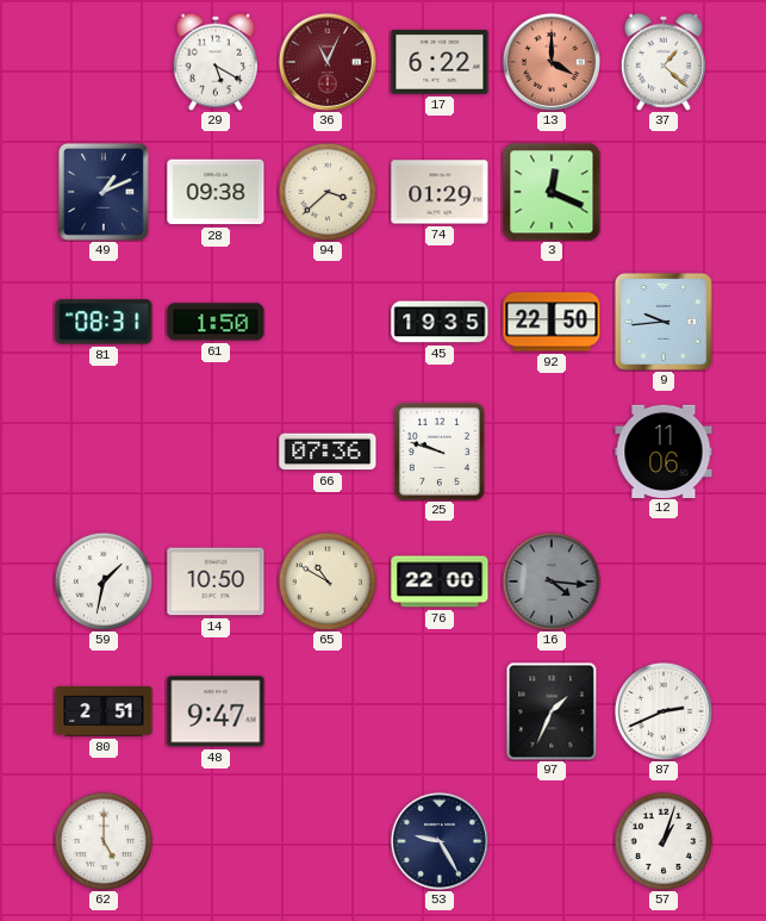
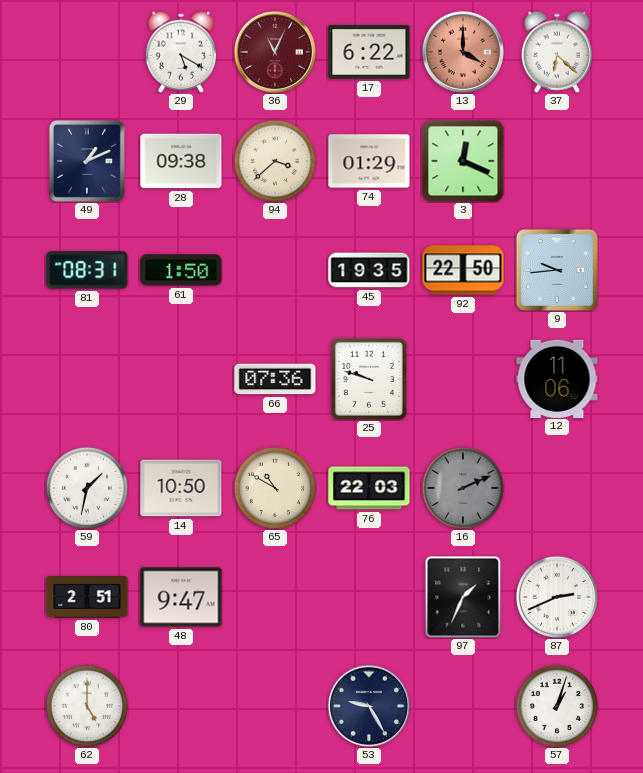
37: 1:22 -> 6:22 (556, 52)
76: 22:00 -> 22:03 (369, 488)
16: 4:16 -> 2:11 (463, 488)
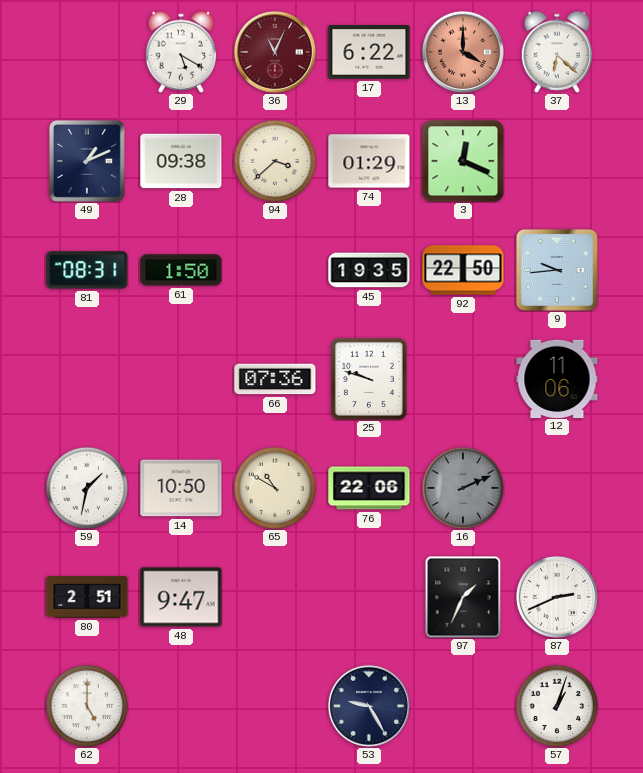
76: 22:03 -> 22:06 (369, 488)
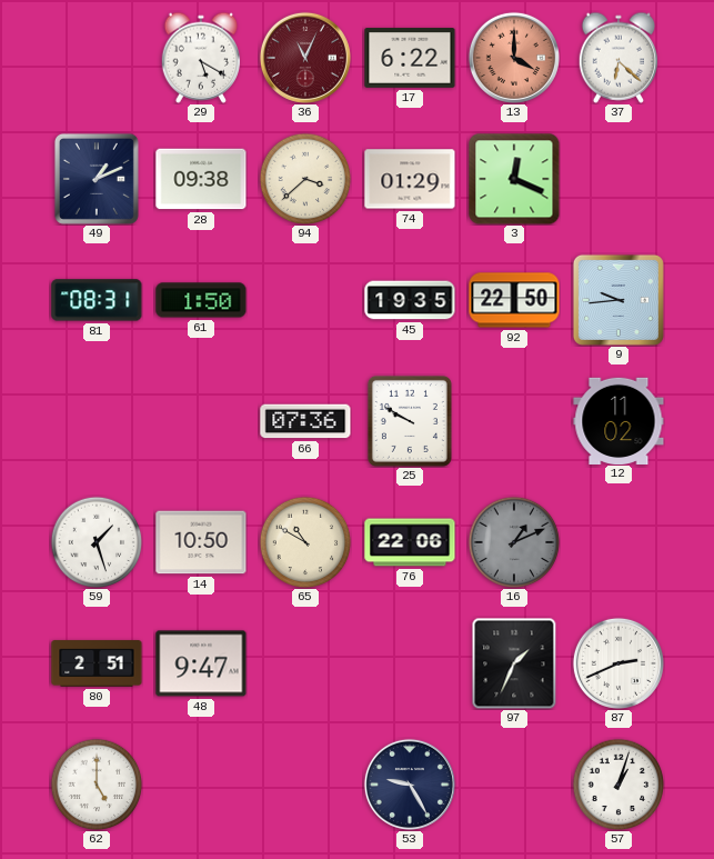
25: 9:48 -> 9:50 (410, 421)
12: 11:06 -> 11:02 (619, 420)
59: 1:32 -> 1:27 (97, 542)
16: 2:11 -> 1:11 (514, 542)
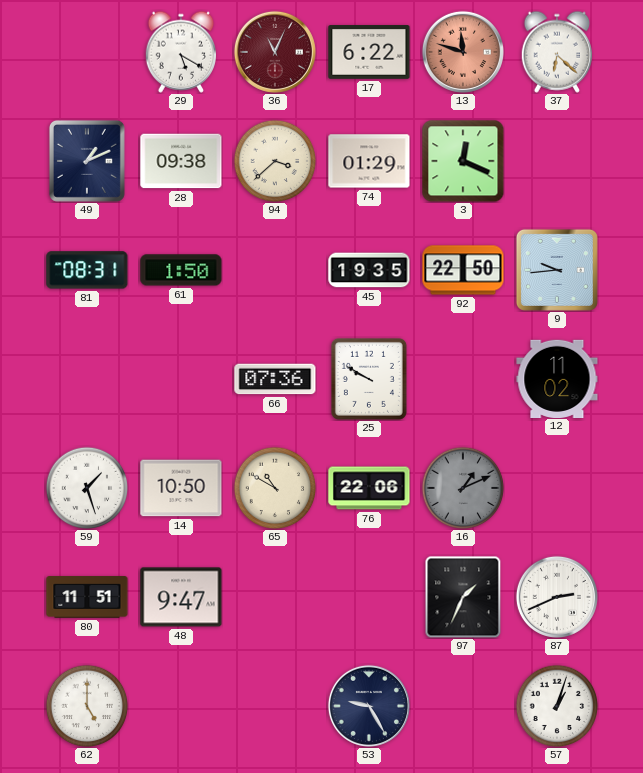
13: 4:00 -> 11:48 (463, 52)
80: 2:51 -> 11:51 (87, 597)
